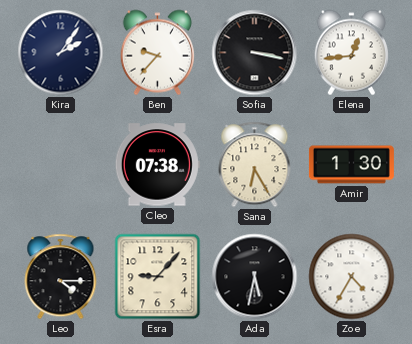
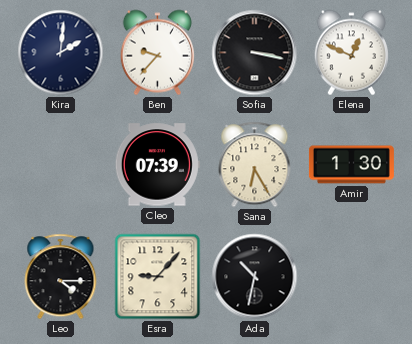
Kira: 2:06 -> 2:01 (61, 53)
Elena: 12:44 -> 12:49 (351, 53)
Cleo: 07:38 -> 07:39 (157, 165)
Ada: 5:32 -> 10:32 (255, 277)
Zoe: 4:35 -> none (352, 277)
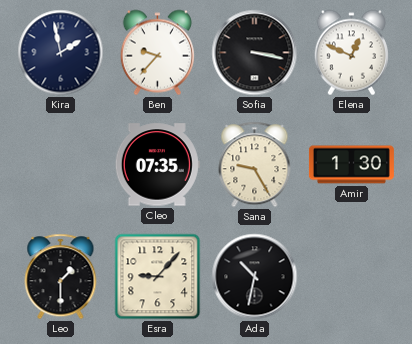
Kira: 2:01 -> 1:58 (61, 53)
Cleo: 07:39 -> 07:35 (157, 165)
Sana: 6:25 -> 9:25 (255, 165)
Leo: 4:15 -> 1:30 (61, 277)
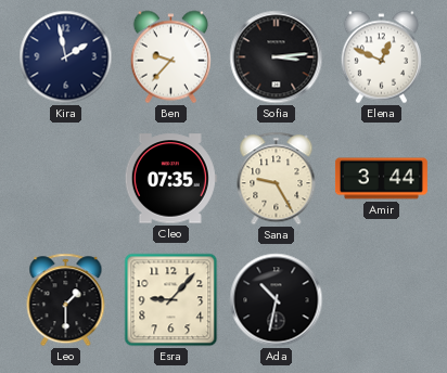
Sofia: 3:17 -> 3:14 (277, 57)
Amir: 1:30 -> 3:44 (381, 179)
